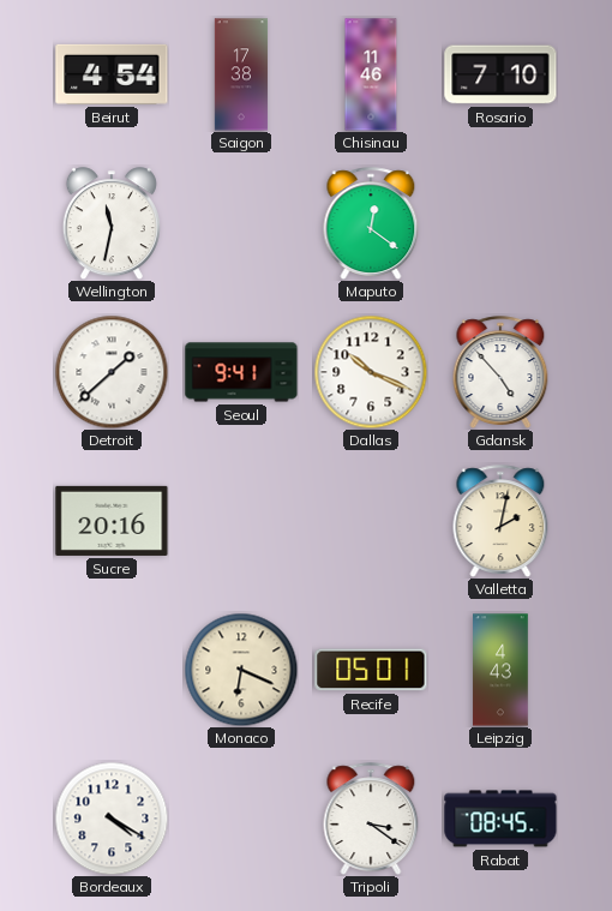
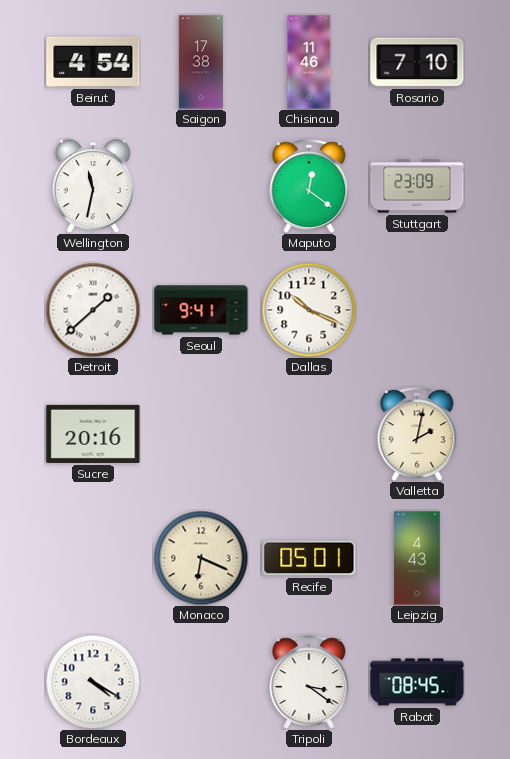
Stuttgart: none -> 23:09 (417, 186)
Gdansk: 4:53 -> none (500, 372)
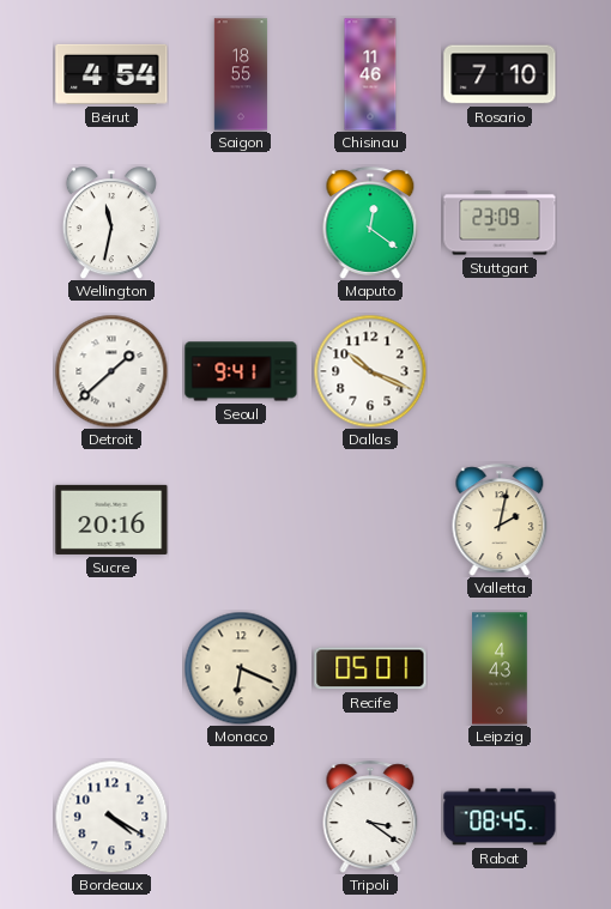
Saigon: 17:38 -> 18:55 (241, 74)
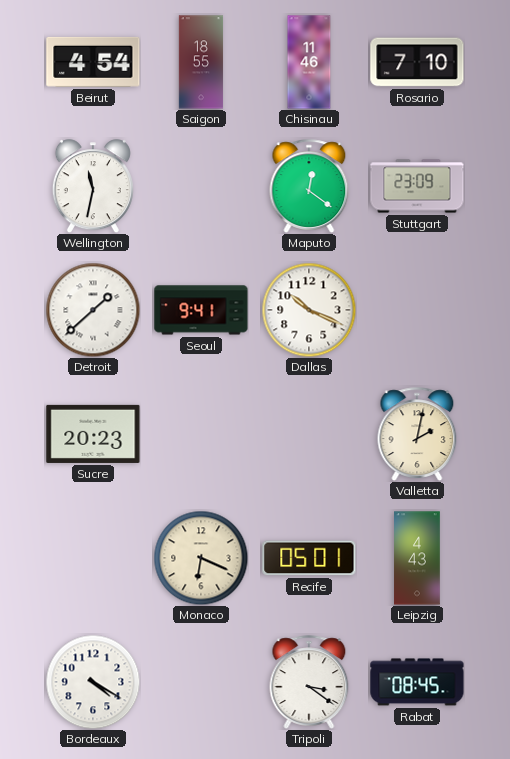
Sucre: 20:16 -> 20:23 (93, 434)
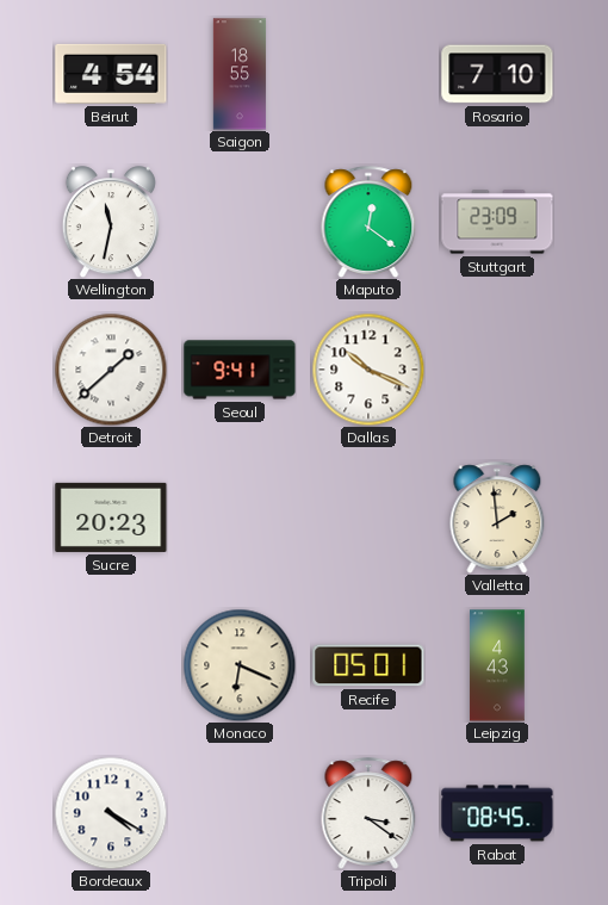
Chisinau: 11:46 -> none (309, 62)
Valletta: 2:02 -> 1:59 (497, 517)
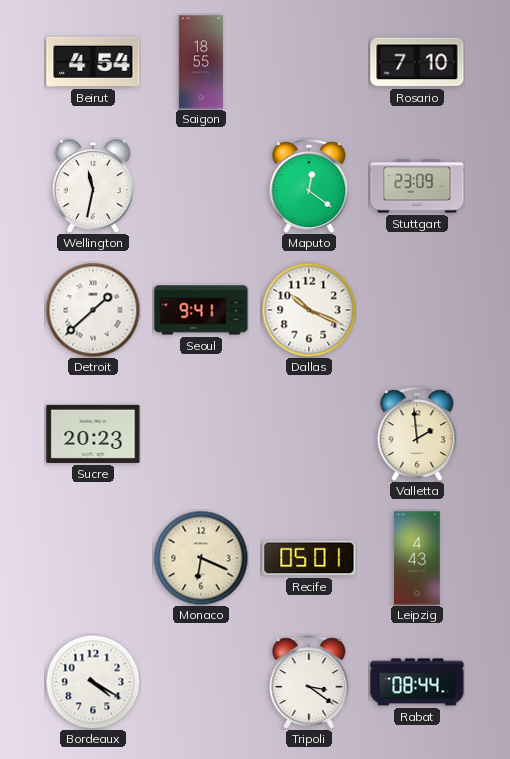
Rabat: 08:45 -> 08:44 (417, 682)
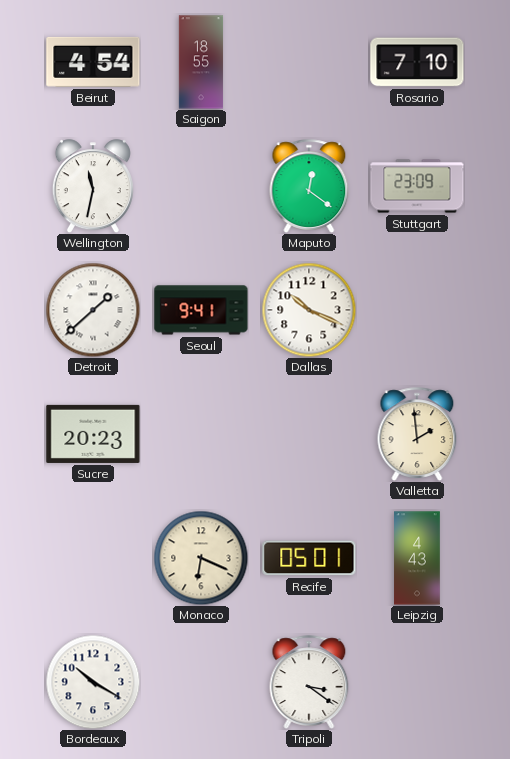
Bordeaux: 4:20 -> 10:20 (93, 682)
Rabat: 08:44 -> none (417, 682)
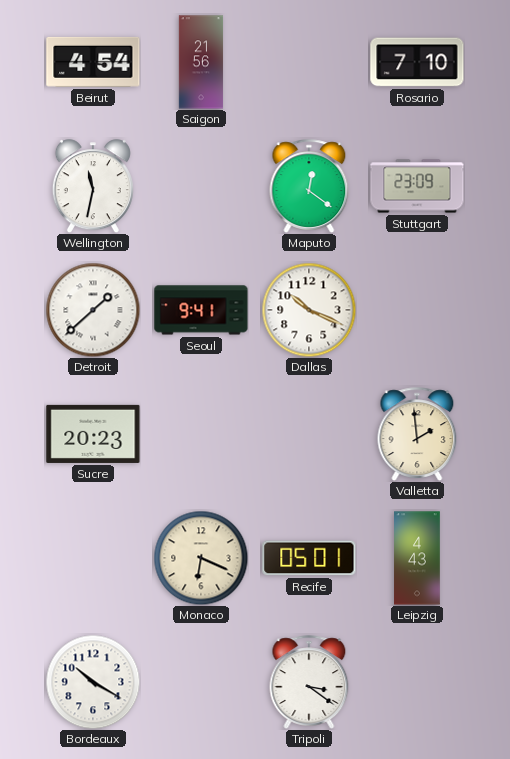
Saigon: 18:55 -> 21:56 (201, 62)
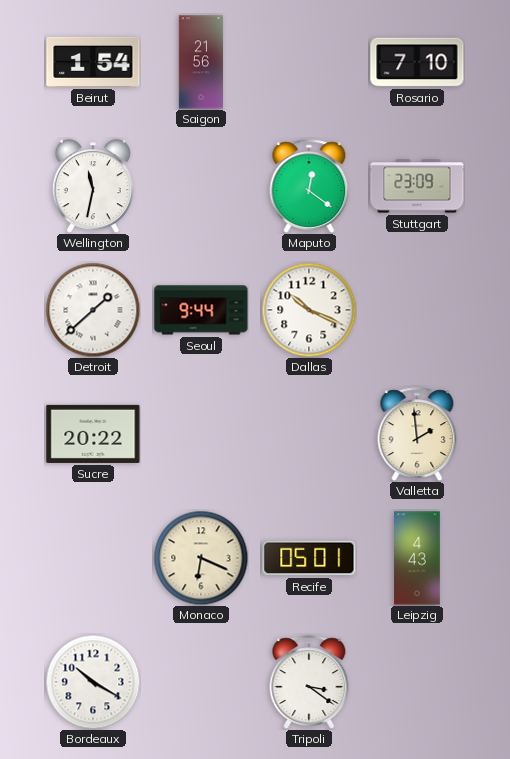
Beirut: 4:54 -> 1:54 (93, 62)
Seoul: 9:41 -> 9:44 (201, 310)
Sucre: 20:23 -> 20:22 (93, 434)
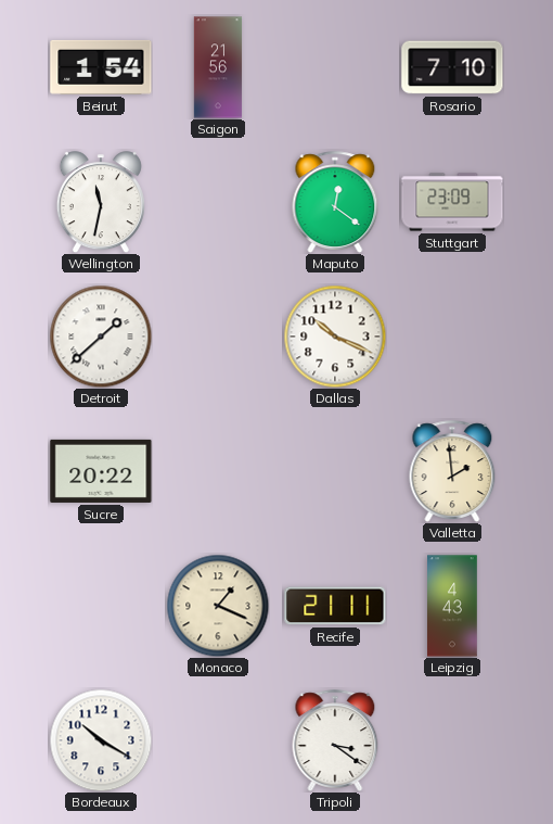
Seoul: 9:44 -> none (201, 310)
Monaco: 6:19 -> 1:19 (218, 606)
Recife: 05:01 -> 21:11 (335, 606)
